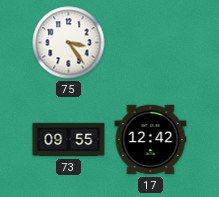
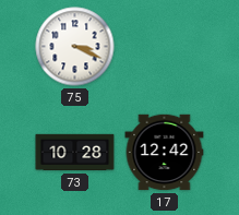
75: 3:24 -> 3:19 (75, 47)
73: 09:55 -> 10:28 (75, 153)
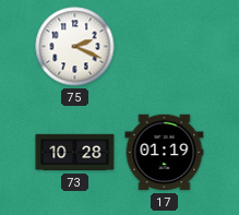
75: 3:19 -> 2:19 (75, 47)
17: 12:42 -> 01:19 (165, 153)
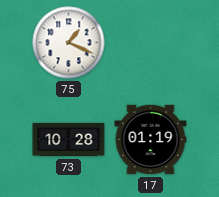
75: 2:19 -> 1:19 (69, 43)
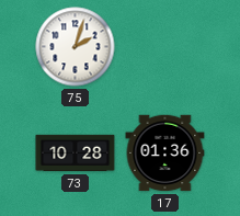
75: 1:19 -> 2:03 (76, 47)
17: 01:19 -> 01:36 (165, 154)
